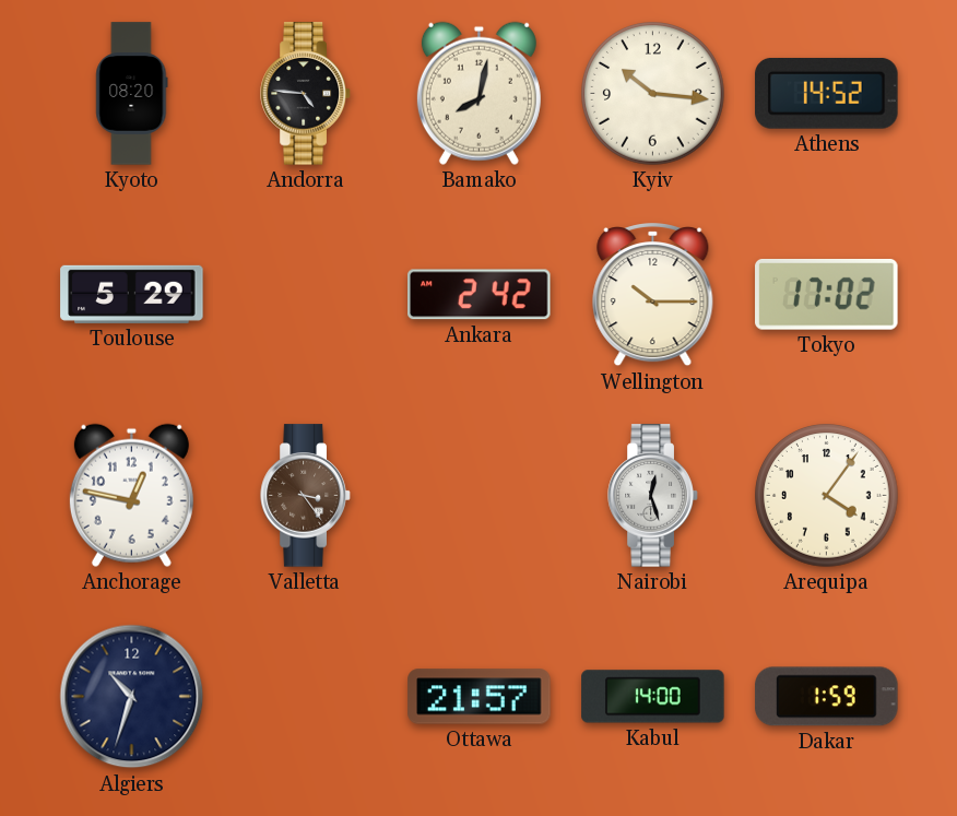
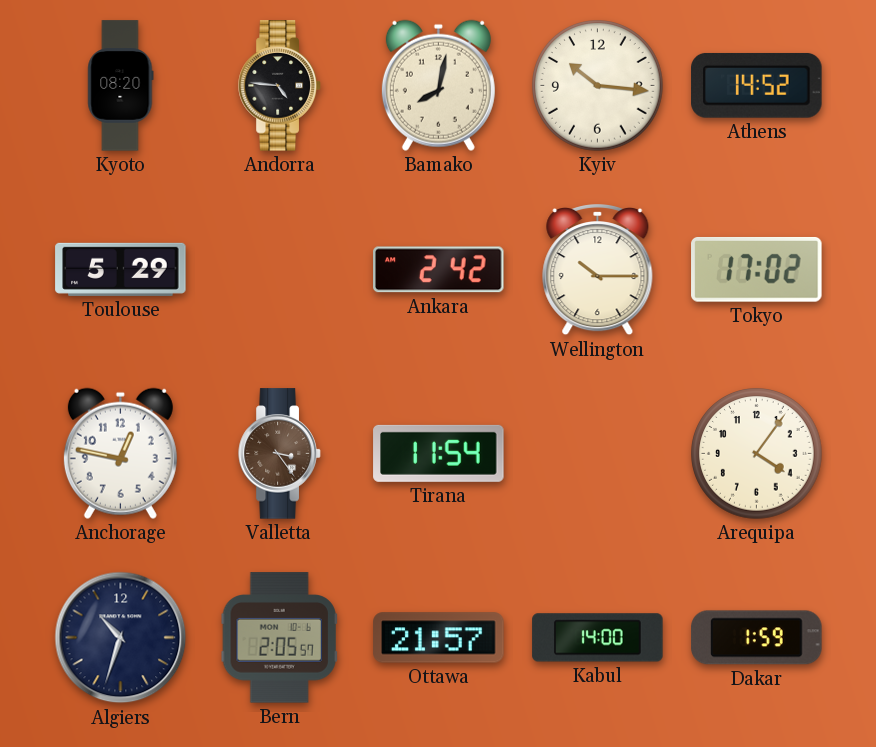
Tirana: none -> 11:54 (439, 453)
Nairobi: 12:27 -> none (653, 496)
Bern: none -> 2:05 (279, 638)
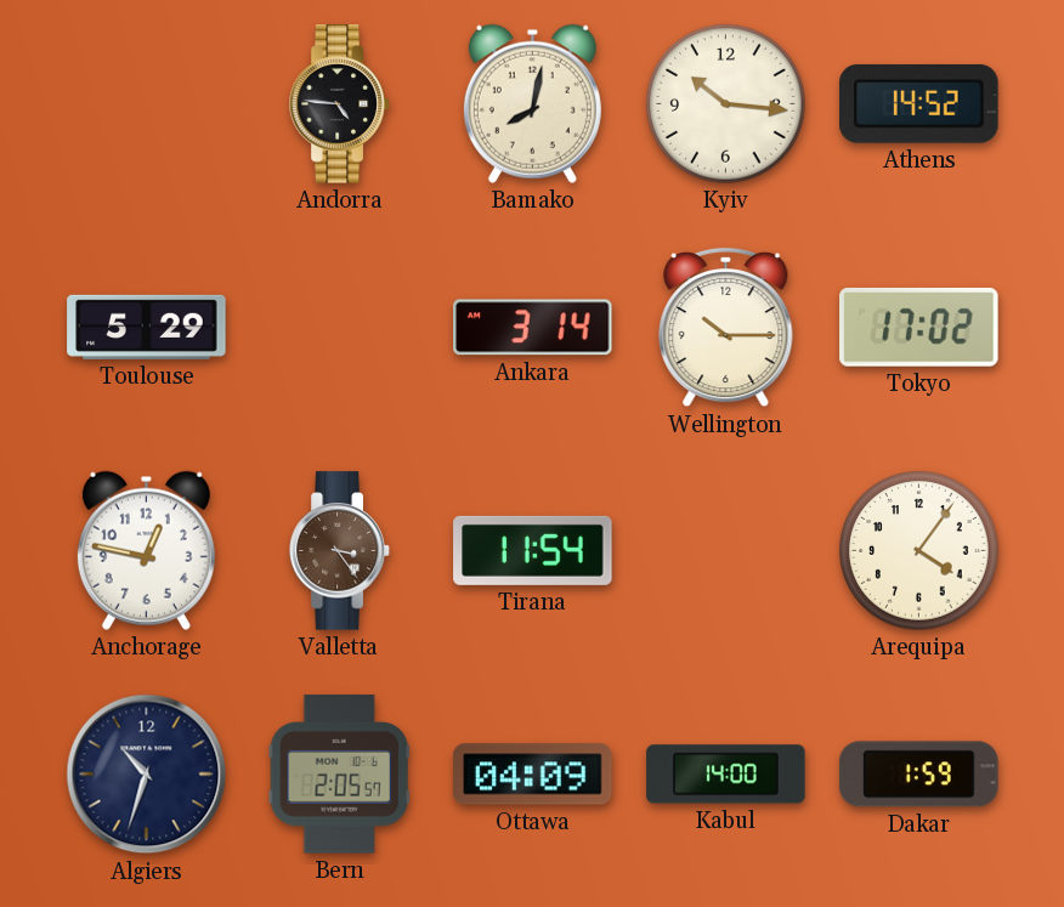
Kyoto: 08:20 -> none (121, 86)
Ankara: 2:42 -> 3:14 (533, 328)
Ottawa: 21:57 -> 04:09 (533, 775)
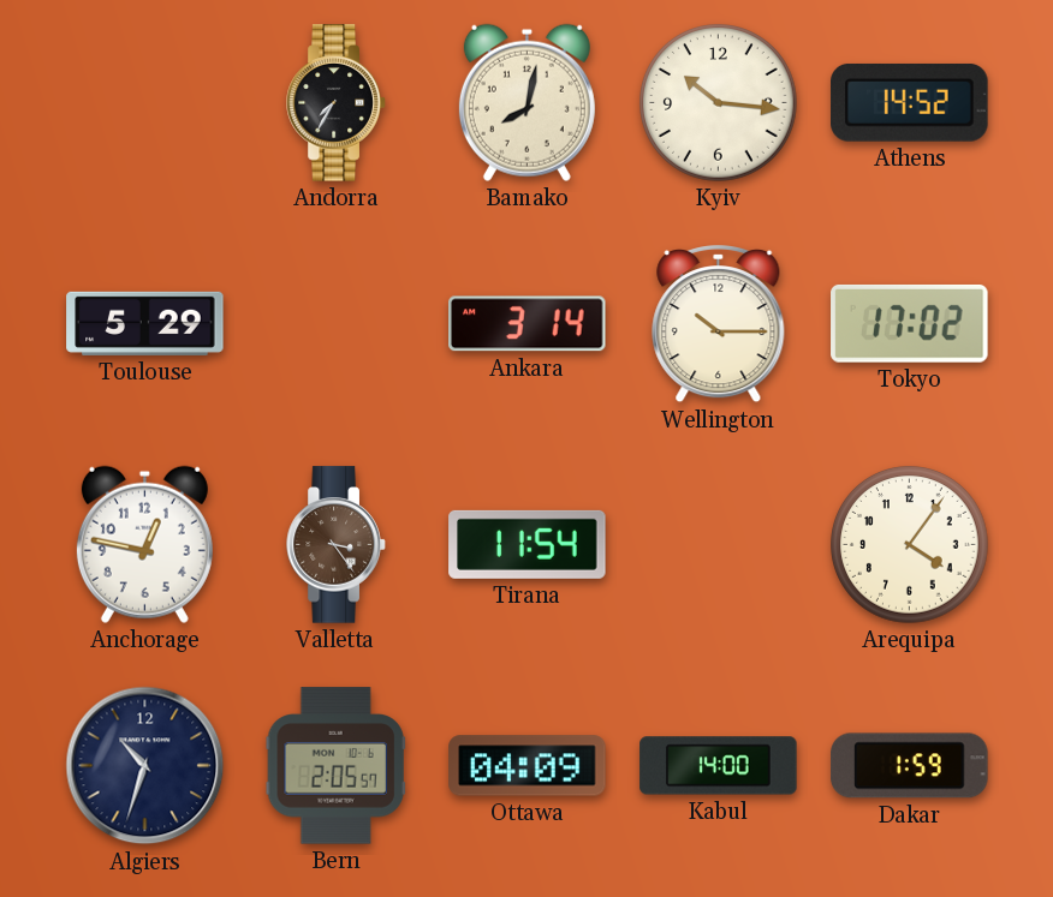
Andorra: 4:46 -> 7:35 (337, 103)
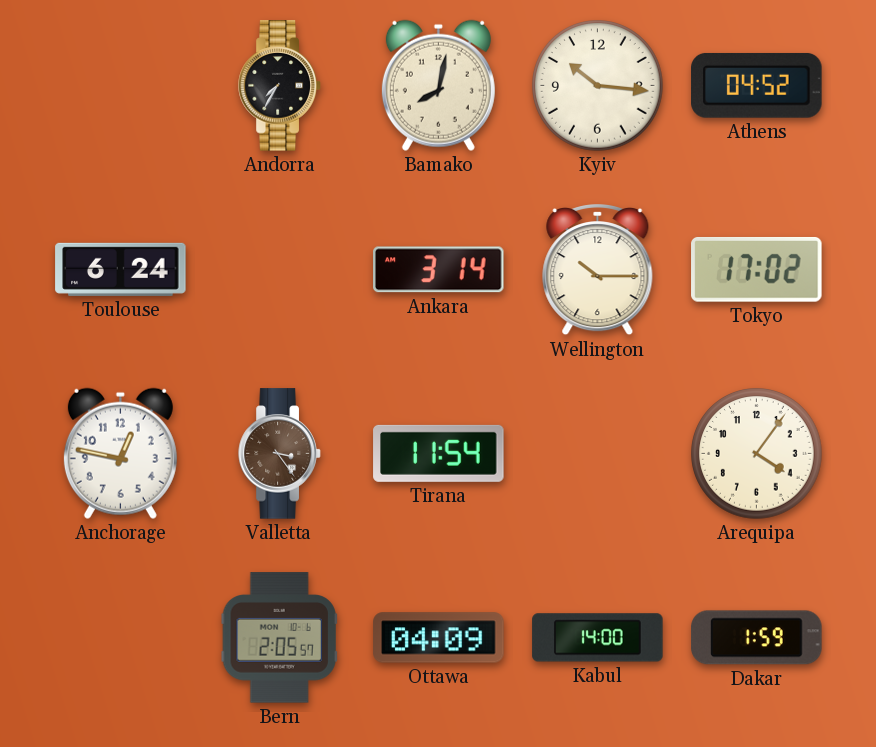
Athens: 14:52 -> 04:52 (757, 85)
Toulouse: 5:29 -> 6:24 (121, 269)
Algiers: 10:33 -> none (145, 766)
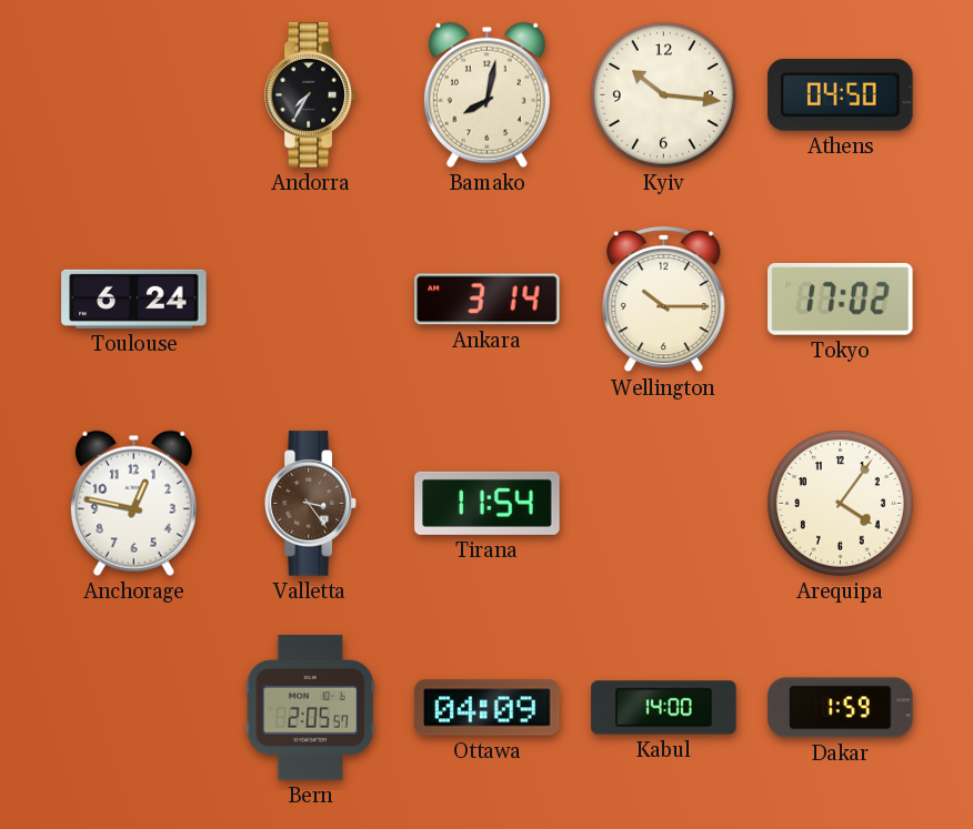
Athens: 04:52 -> 04:50 (841, 94)
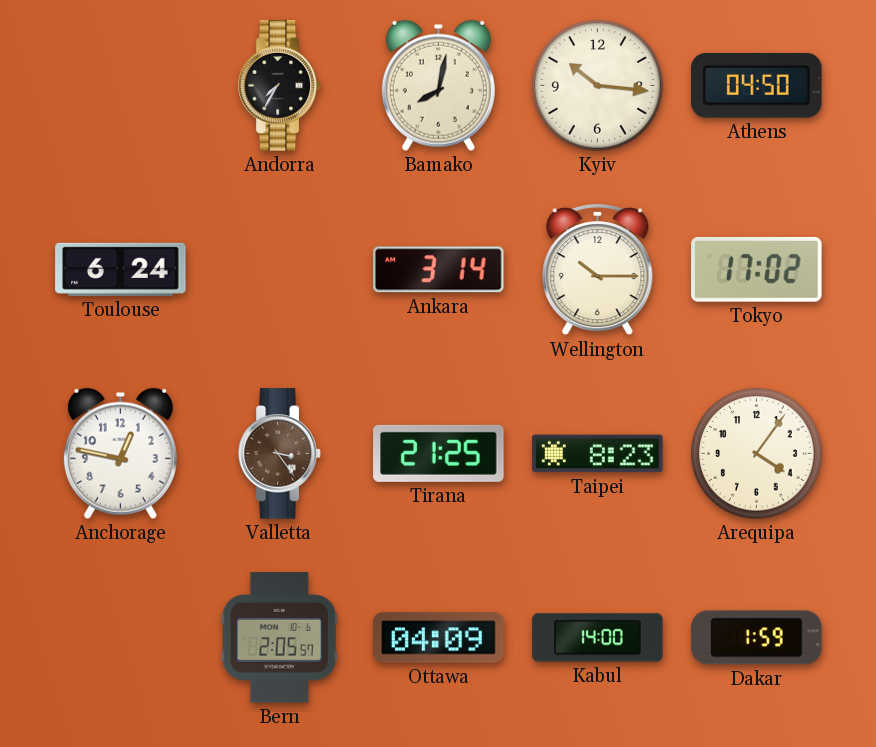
Tirana: 11:54 -> 21:25 (439, 453)
Taipei: none -> 8:23 (598, 454)
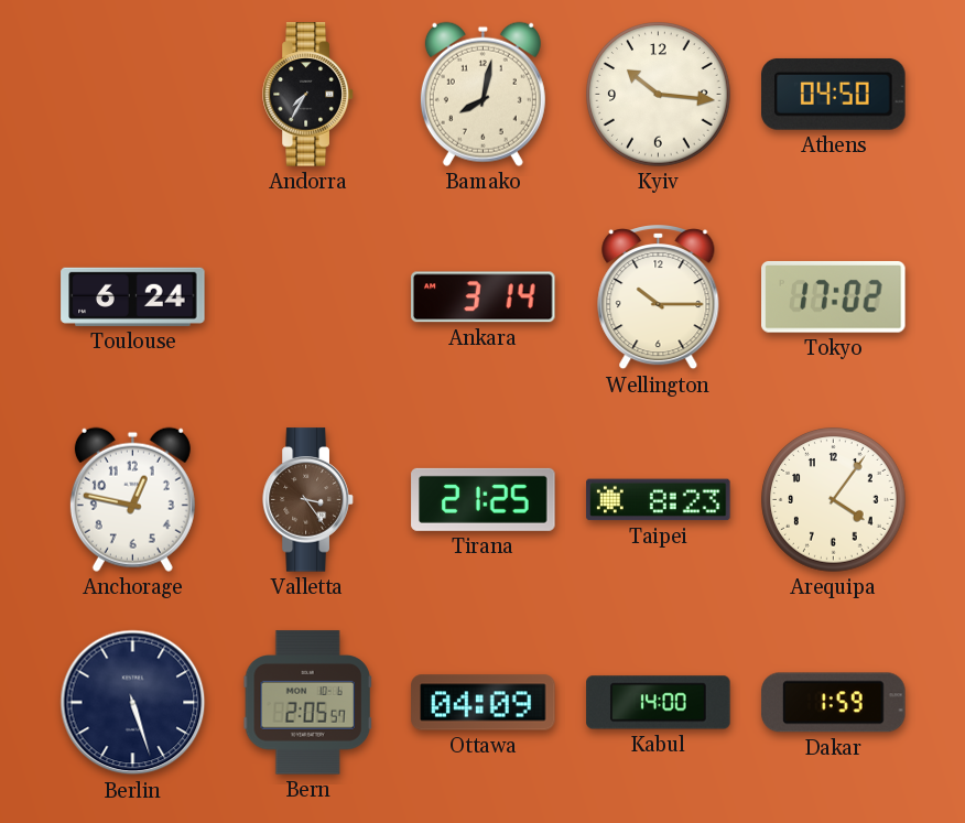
Berlin: none -> 5:27 (133, 703)
